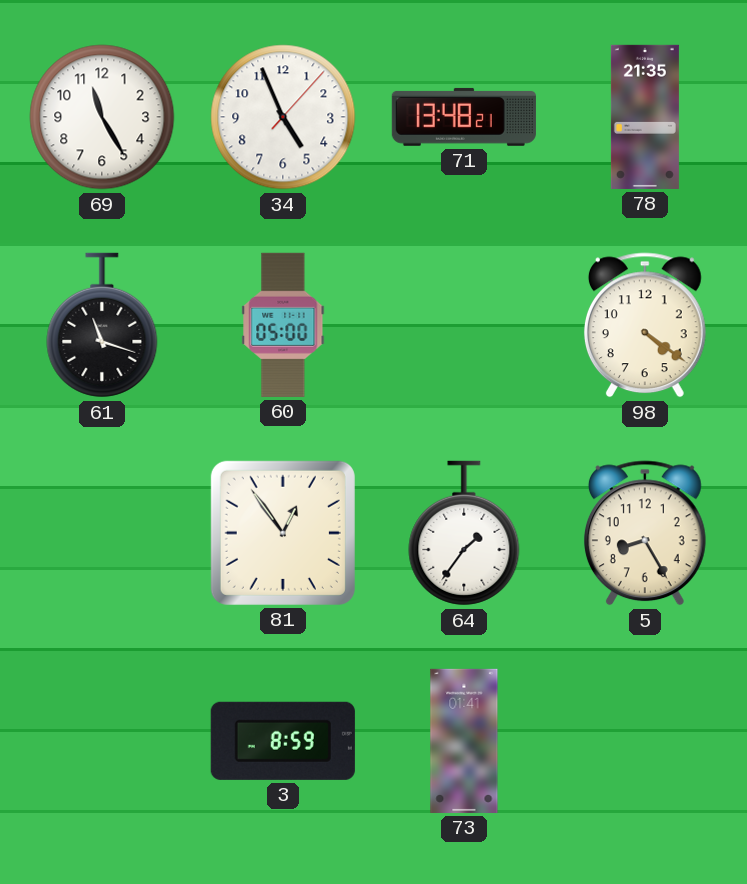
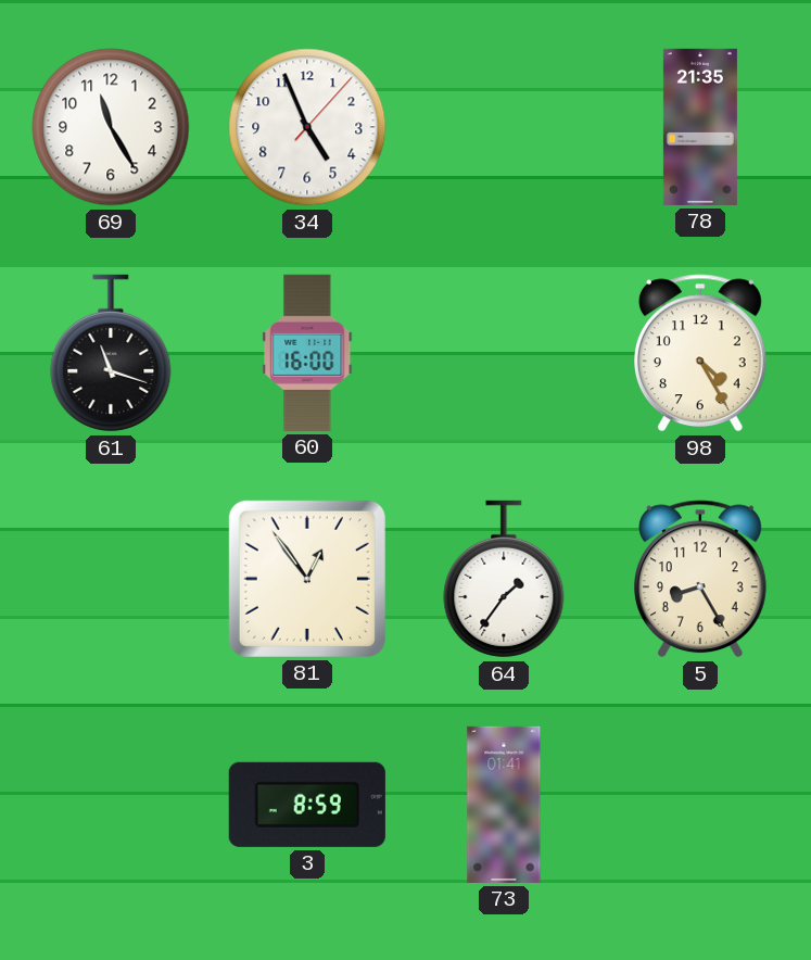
71: 13:48 -> none (464, 117)
60: 05:00 -> 16:00 (307, 353)
98: 4:21 -> 4:25 (700, 353)
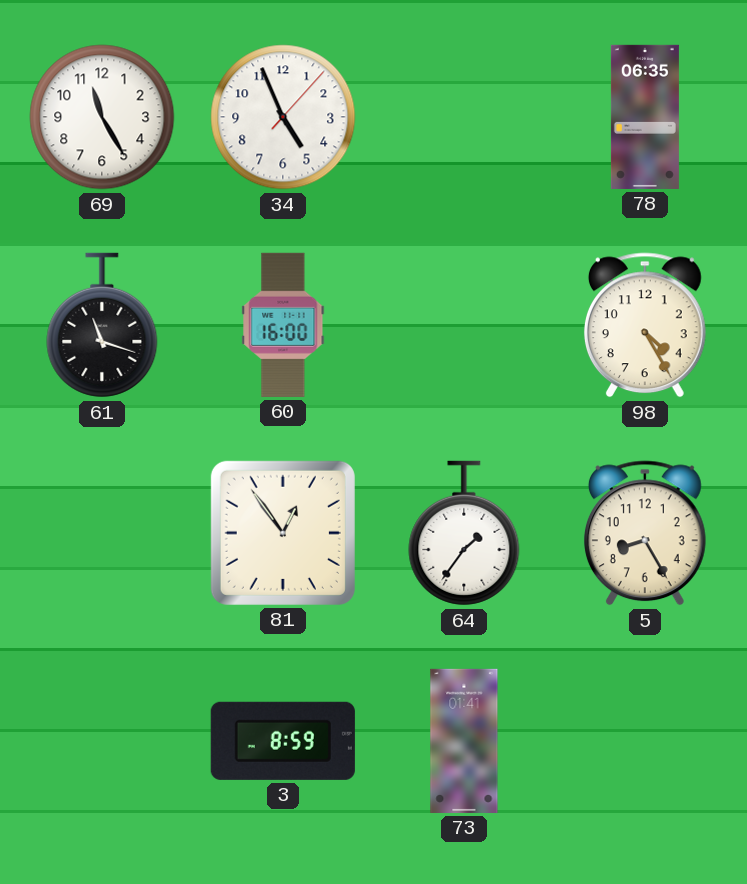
78: 21:35 -> 06:35 (645, 117)
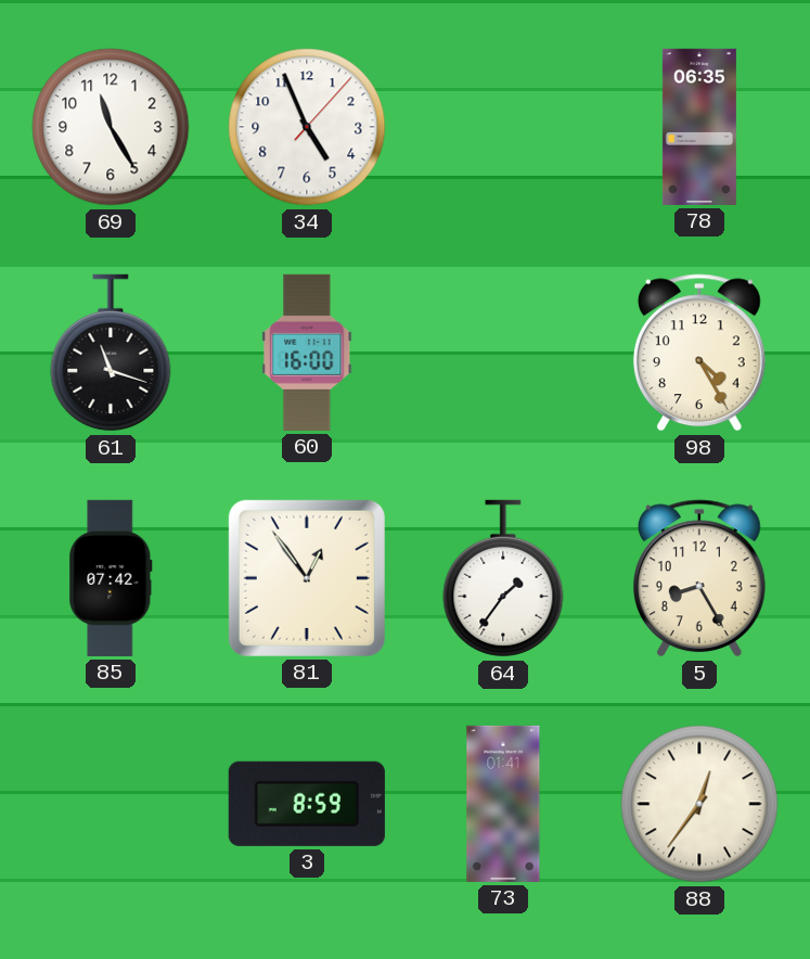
85: none -> 07:42 (111, 578)
88: none -> 12:36 (699, 804)
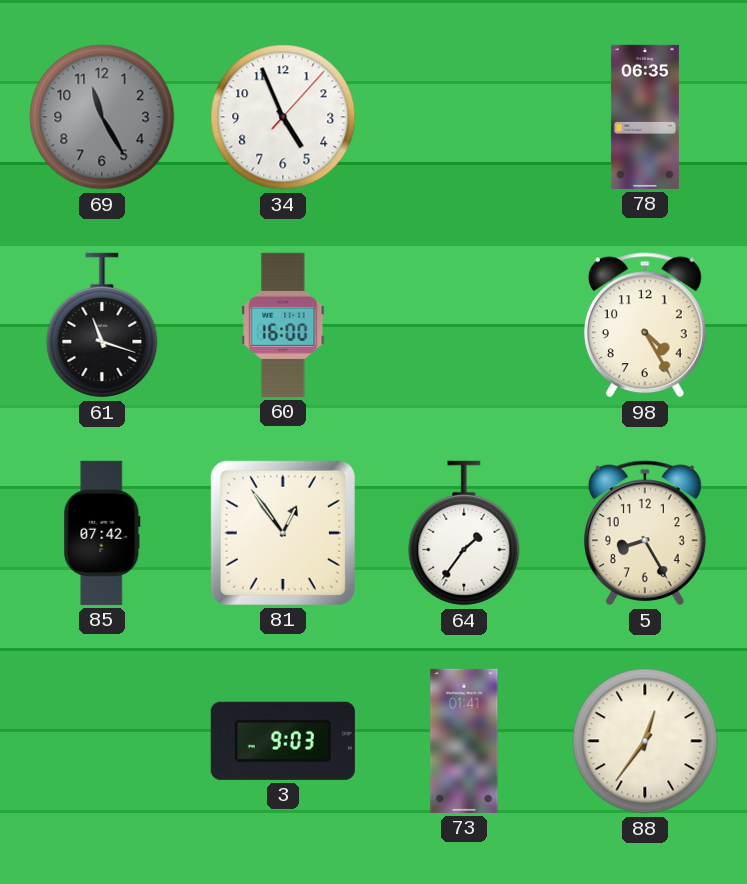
69 dial: white -> grey (102, 117)
3: 8:59 -> 9:03 (283, 741)
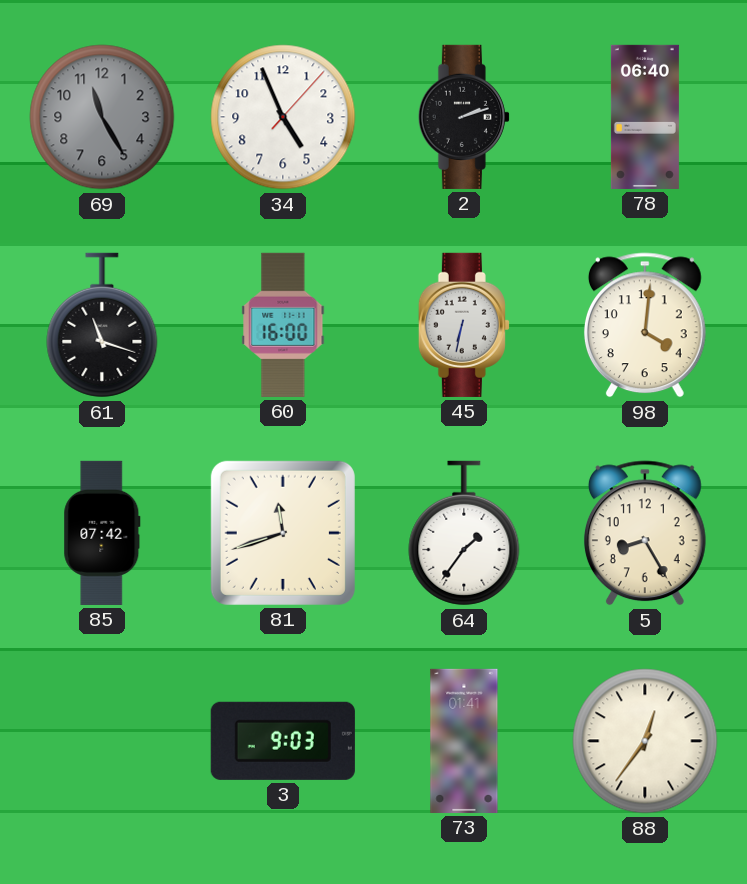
2: none -> 2:12 (464, 117)
78: 06:35 -> 06:40 (645, 117)
45: none -> 6:32 (464, 325)
98: 4:25 -> 4:01 (645, 325)
81: 12:54 -> 11:42 (283, 533)
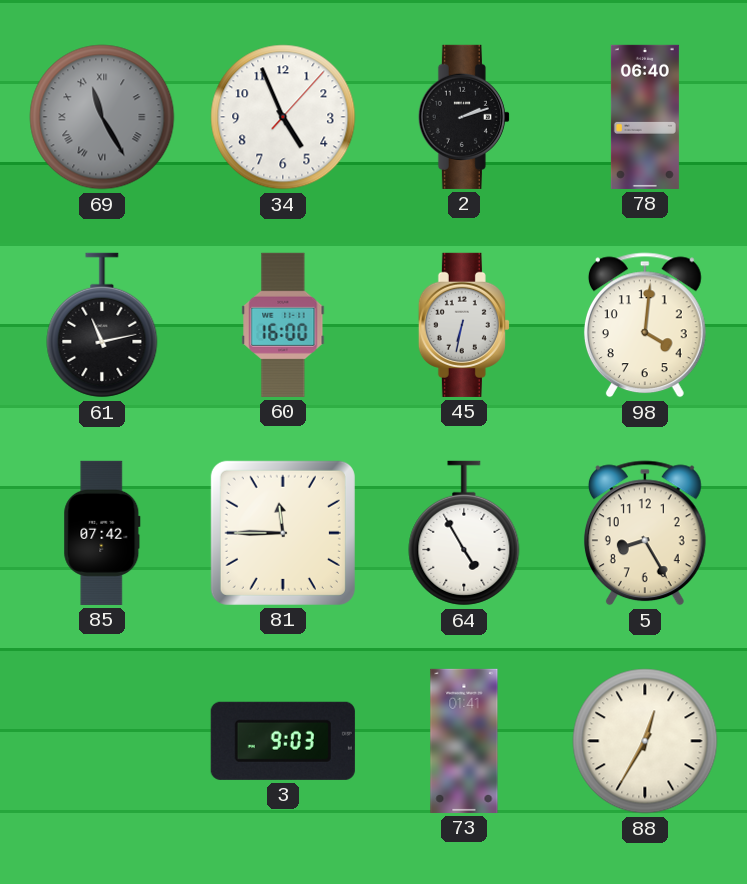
69 numerals: Arabic -> Roman (102, 117)
61: 11:18 -> 11:13 (102, 325)
81: 11:42 -> 11:45 (283, 533)
64: 1:36 -> 4:55 (464, 533)
88: 12:36 -> 12:35 (645, 741)
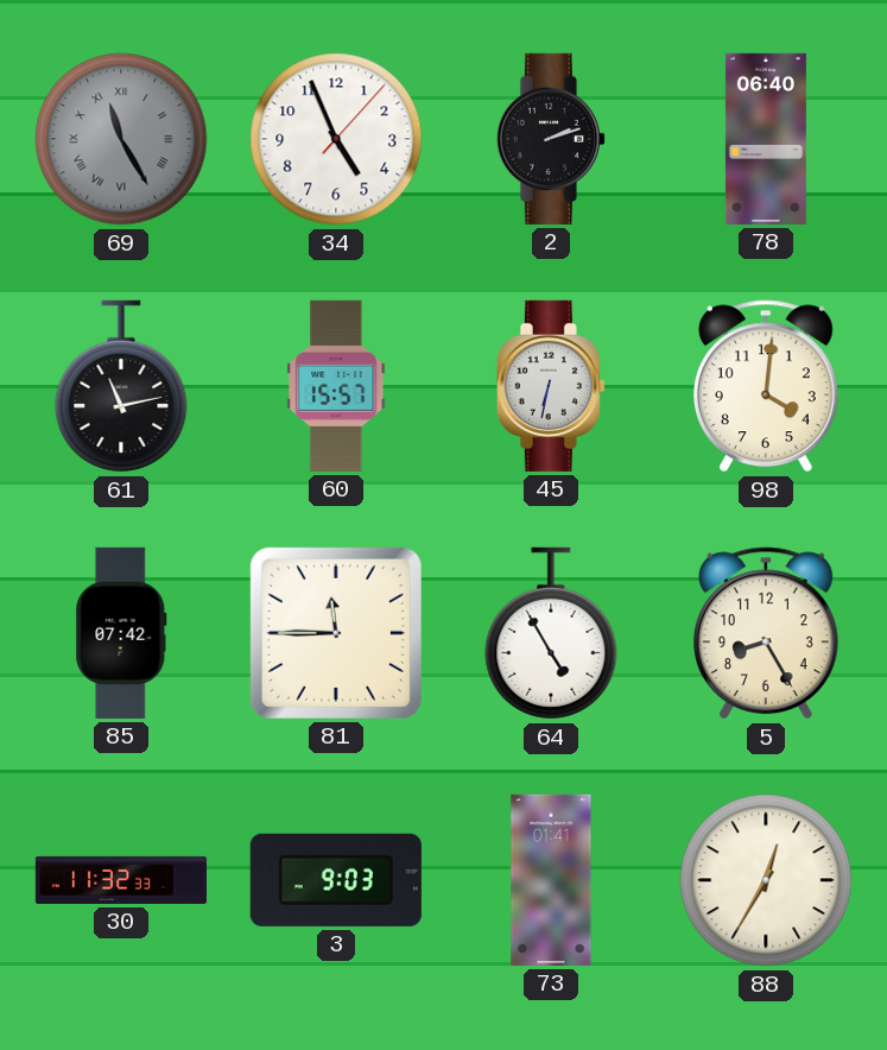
60: 16:00 -> 15:57 (336, 386)
30: none -> 11:32 (120, 880)
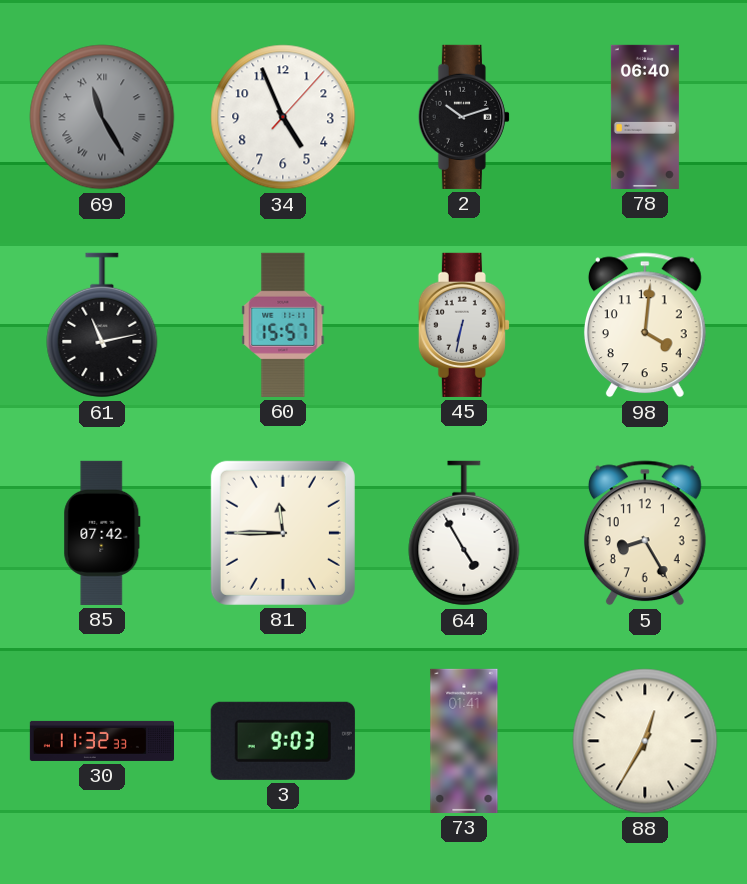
2: 2:12 -> 10:12 (464, 117)
